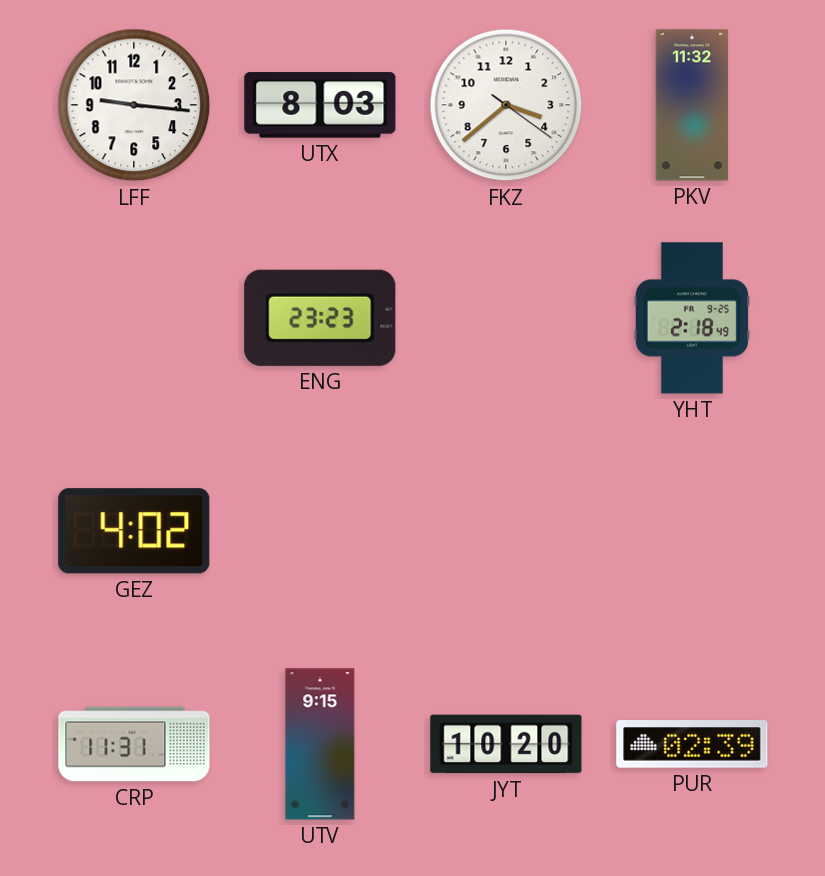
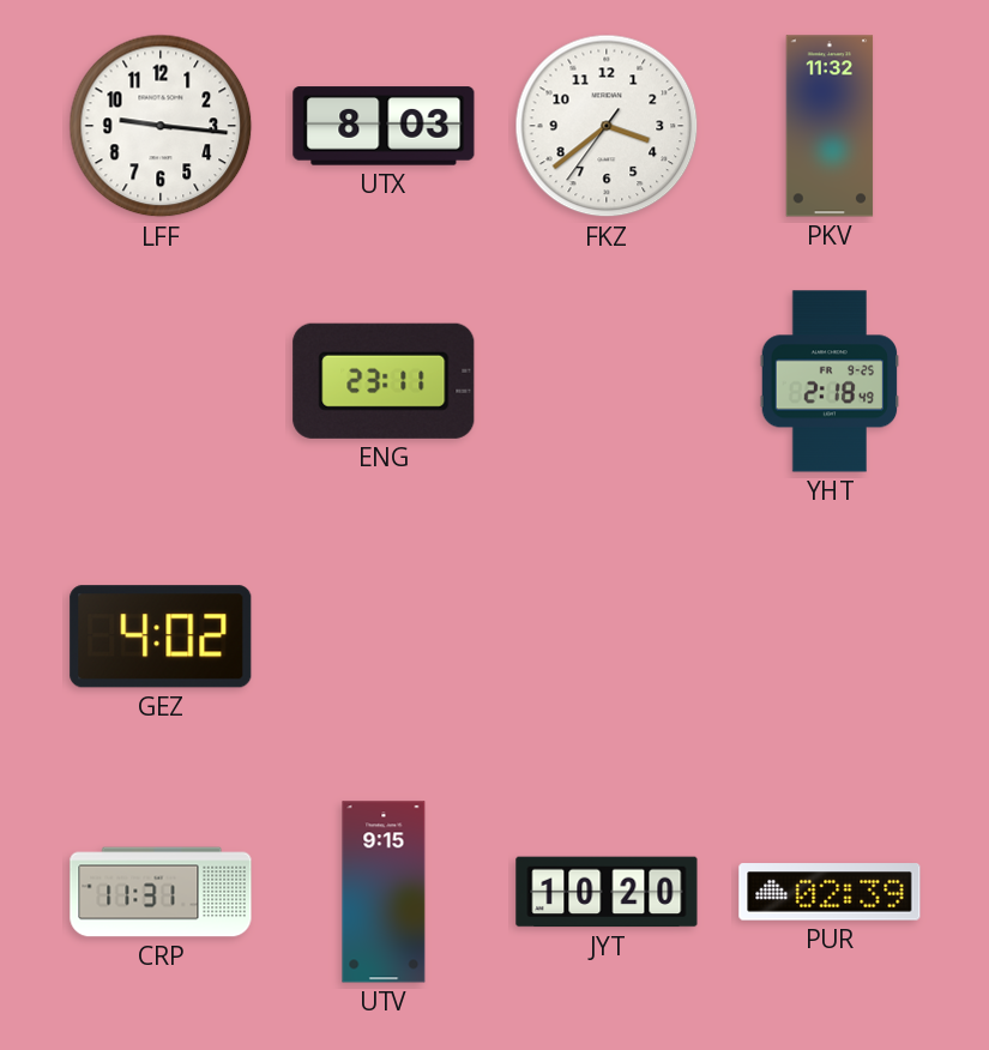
FKZ: 3:38:21 -> 3:38:36 (607, 126)
ENG: 23:23 -> 23:11 (384, 381)
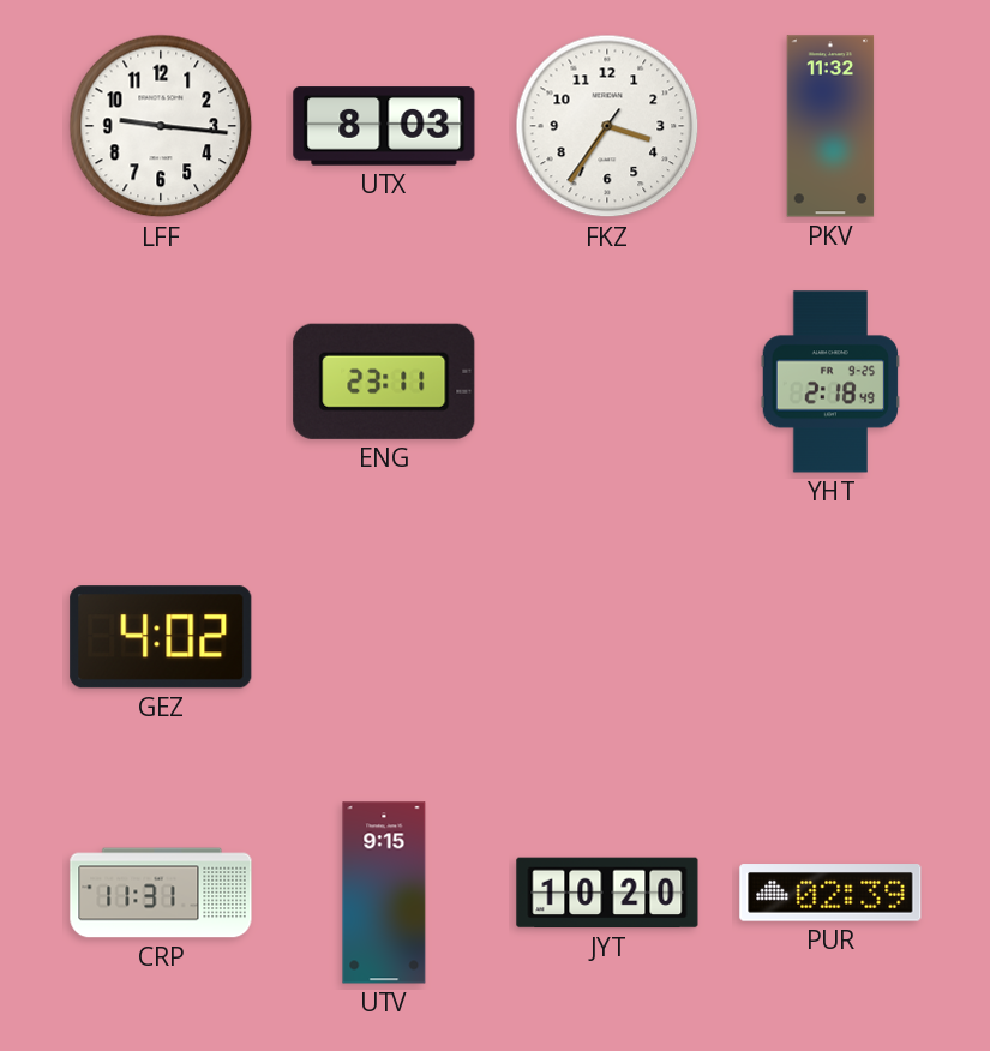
FKZ: 3:38 -> 3:35 (607, 126)
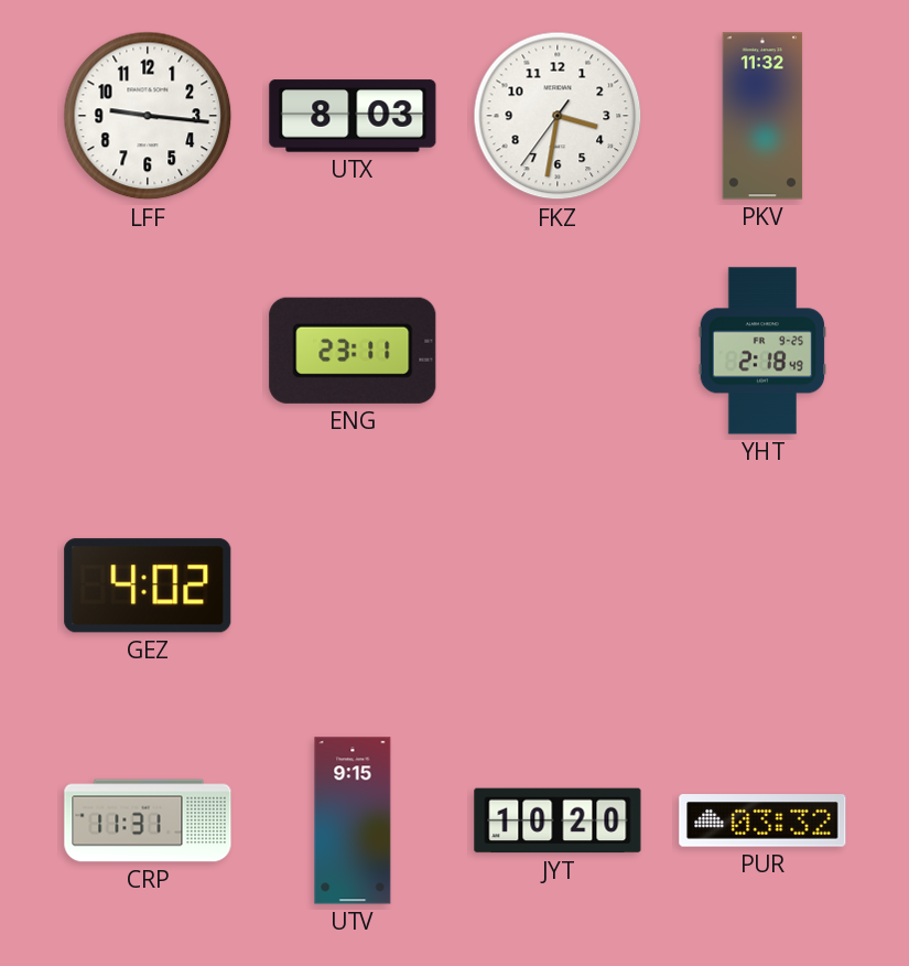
FKZ: 3:35 -> 3:31 (558, 116)
PUR: 02:39 -> 03:32 (762, 820)
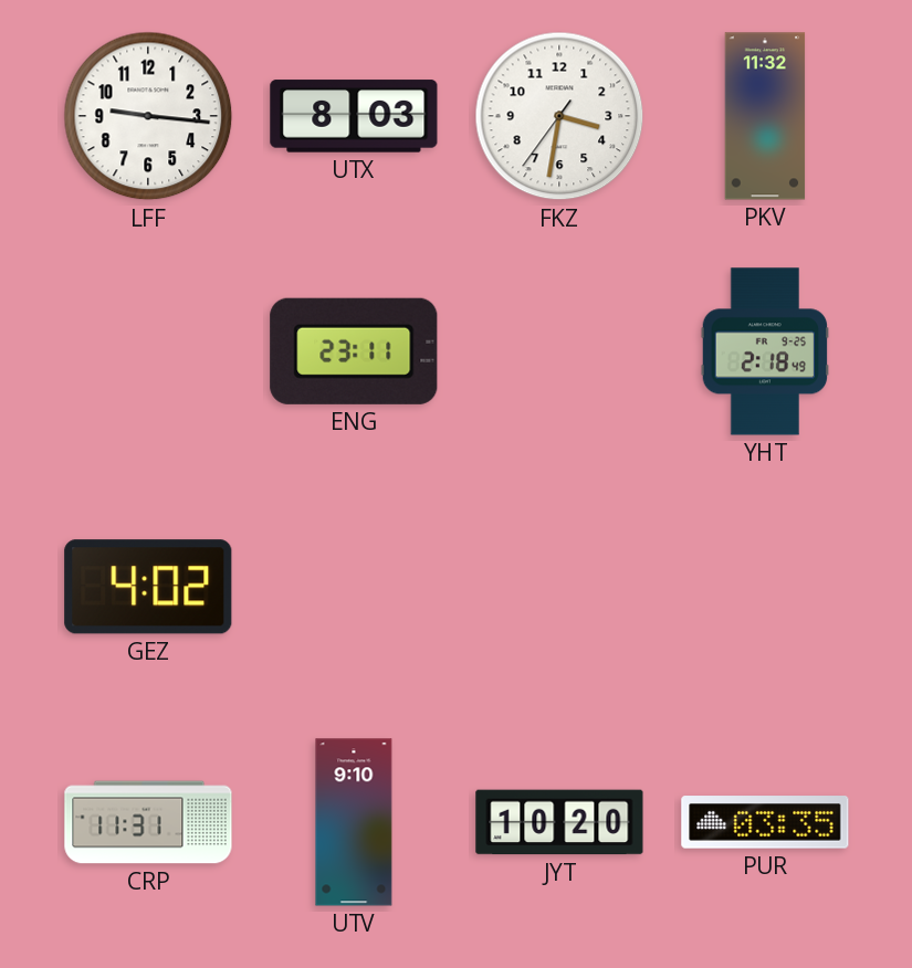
UTV: 9:15 -> 9:10 (354, 822)
PUR: 03:32 -> 03:35 (765, 822)
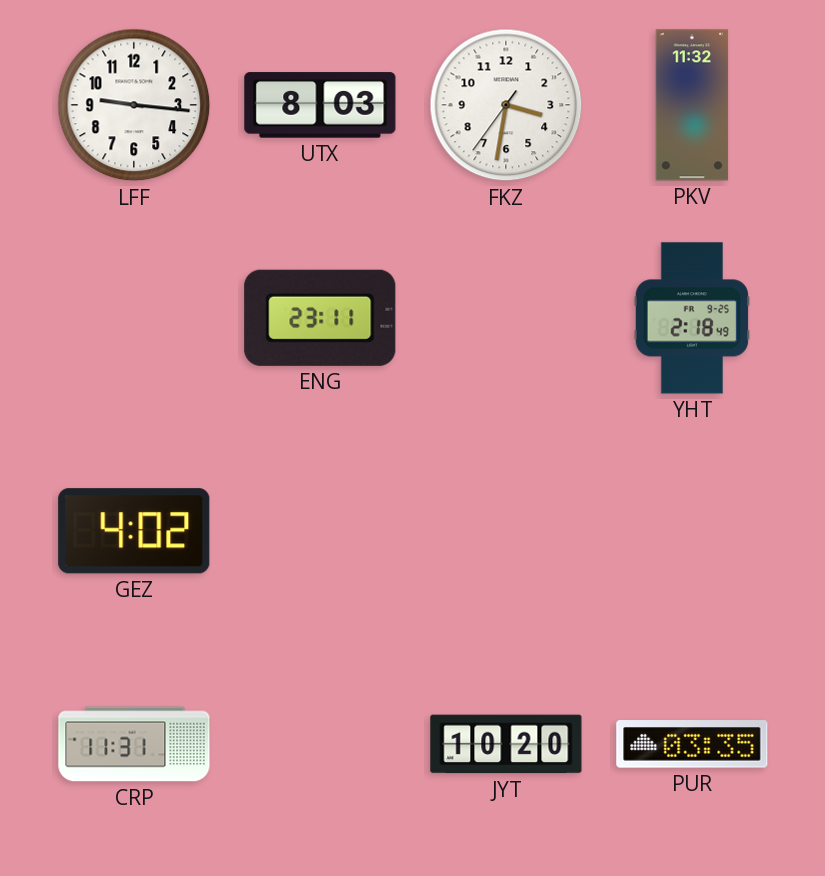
UTV: 9:10 -> none (354, 822)
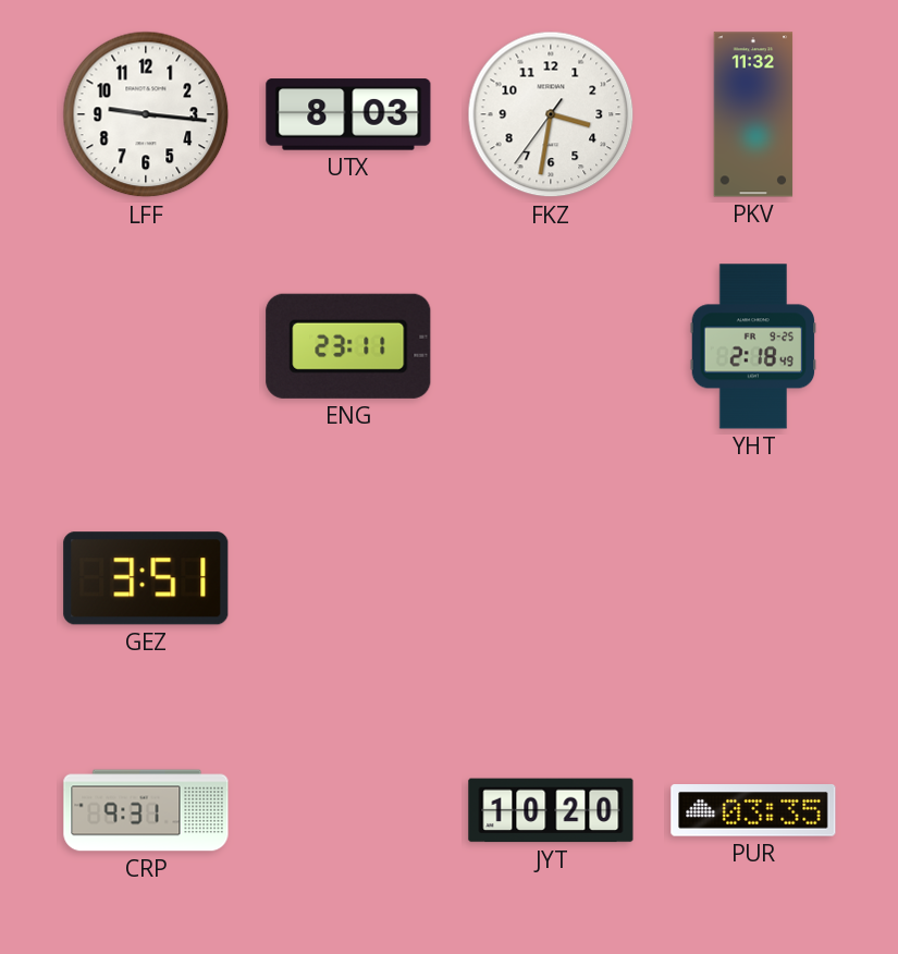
GEZ: 4:02 -> 3:51 (146, 578)
CRP: 11:31 -> 9:31 (146, 810)
